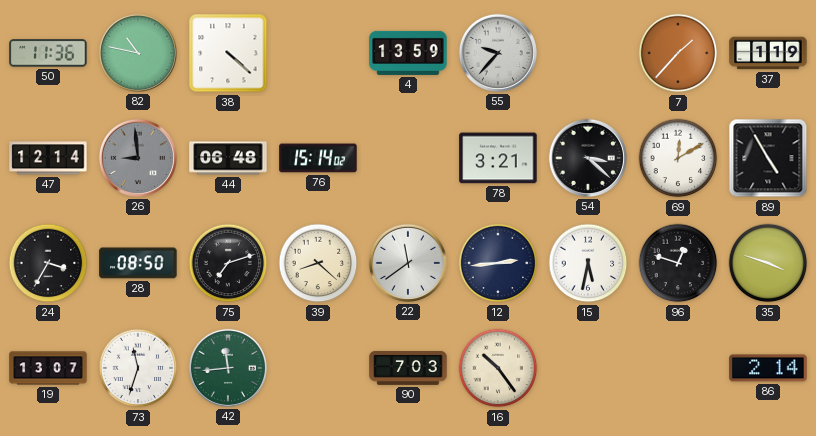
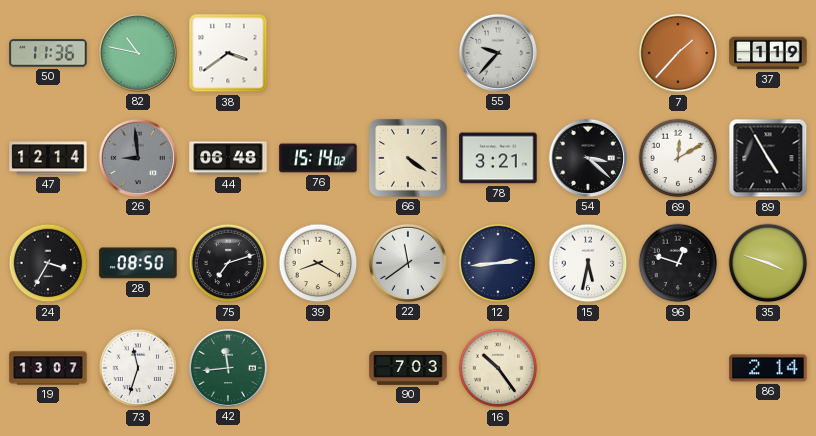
38: 4:22 -> 3:39 (228, 53)
4: 13:59 -> none (408, 53)
66: none -> 4:21 (408, 158)
39: 8:22 -> 8:20 (318, 263)
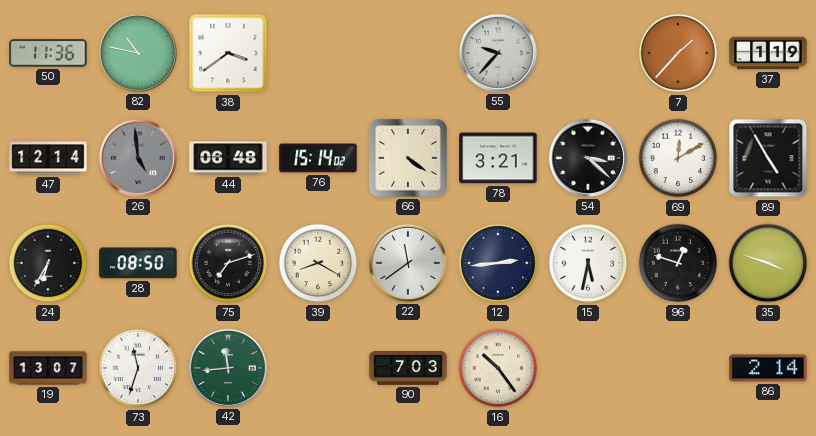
26: 8:59 -> 4:59 (138, 158)
24: 3:35 -> 6:35 (48, 263)
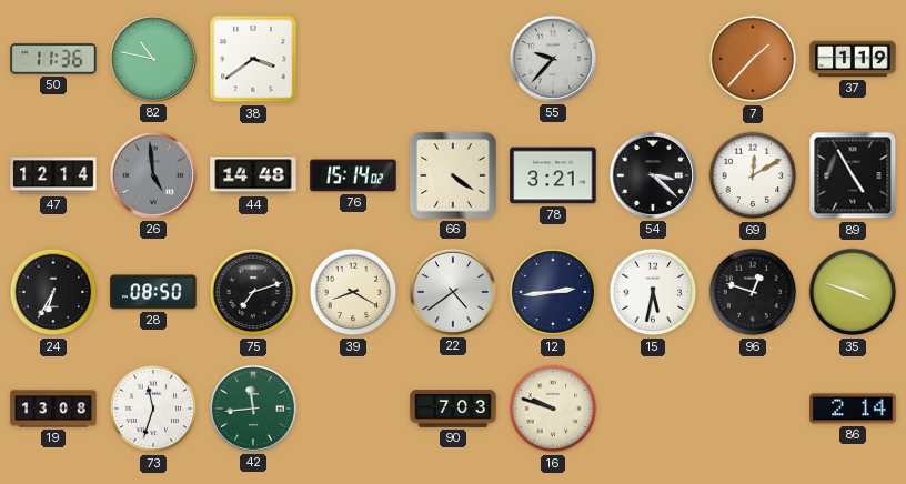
44: 06:48 -> 14:48 (253, 175)
22: 11:39 -> 4:39 (453, 292)
19: 13:07 -> 13:08 (53, 409)
16: 10:24 -> 9:48 (553, 409)
